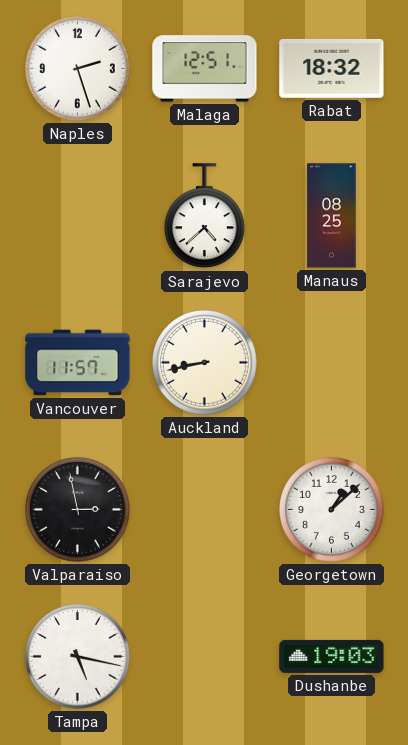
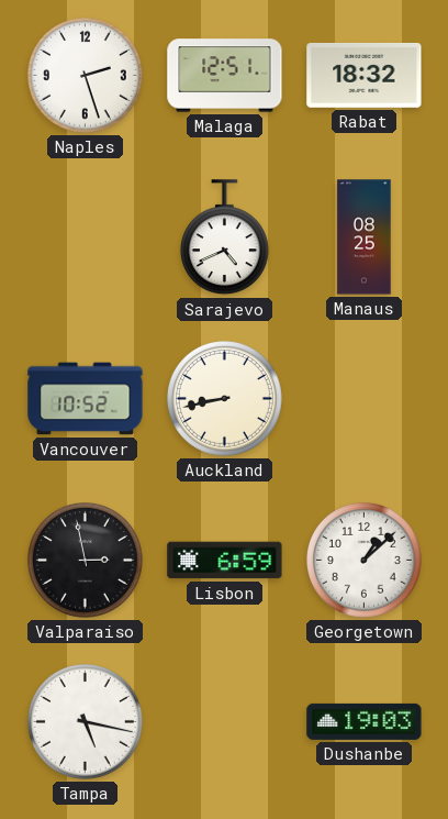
Sarajevo: 4:38 -> 4:41 (224, 237)
Vancouver: 11:57 -> 10:52 (86, 399)
Lisbon: none -> 6:59 (225, 561)
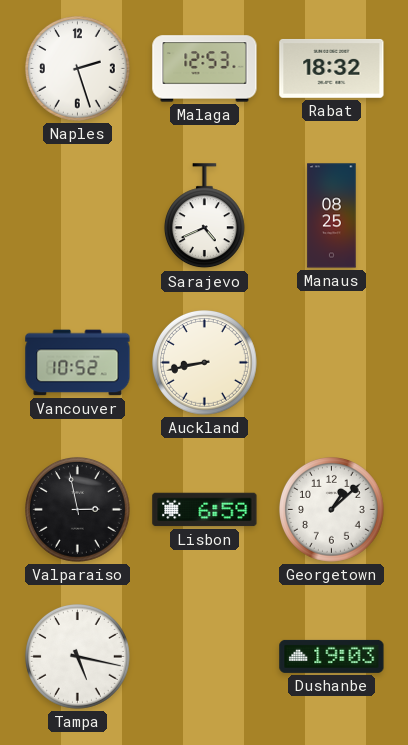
Malaga: 12:51 -> 12:53 (205, 69)
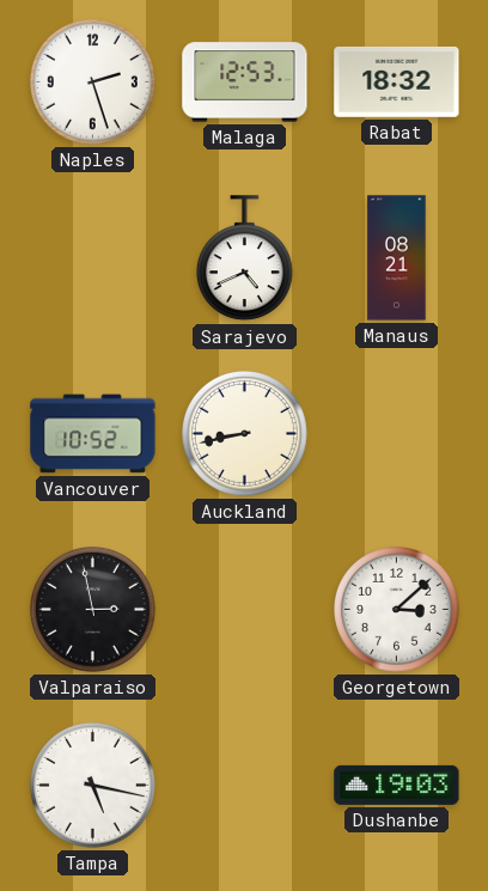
Manaus: 08:25 -> 08:21 (397, 258)
Lisbon: 6:59 -> none (205, 510)
Georgetown: 1:08 -> 3:08 (397, 610)
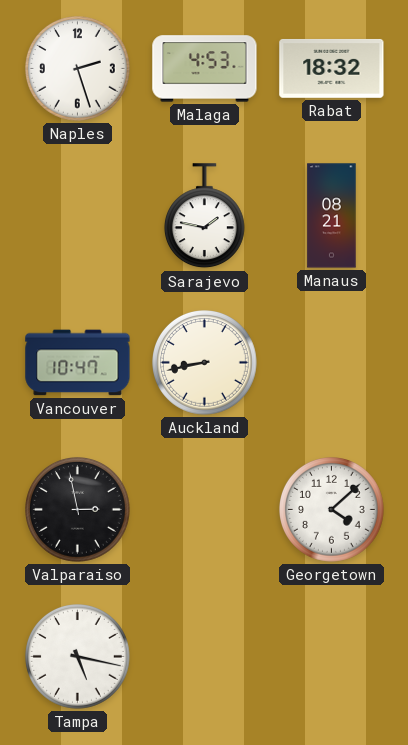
Malaga: 12:53 -> 4:53 (205, 69)
Sarajevo: 4:41 -> 1:47 (204, 216)
Vancouver: 10:52 -> 10:47 (78, 363)
Georgetown: 3:08 -> 4:08 (332, 510)
Dushanbe: 19:03 -> none (397, 785)
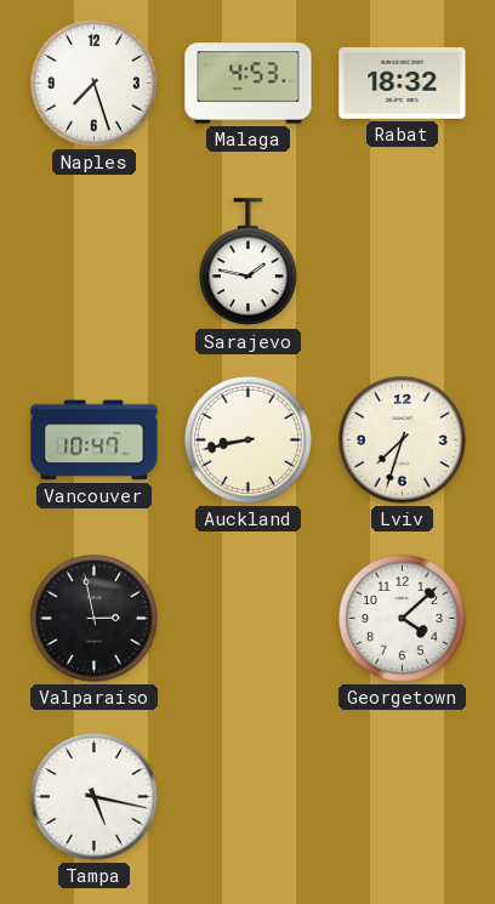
Naples: 2:27 -> 7:27 (95, 84)
Manaus: 08:21 -> none (332, 216)
Lviv: none -> 7:33 (403, 440)
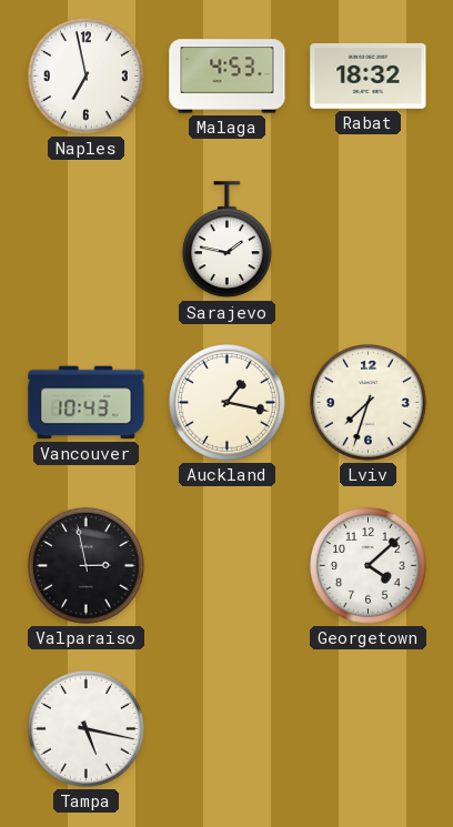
Naples: 7:27 -> 6:58 (87, 77)
Vancouver: 10:47 -> 10:43 (87, 403)
Auckland: 8:43 -> 1:17 (228, 403)
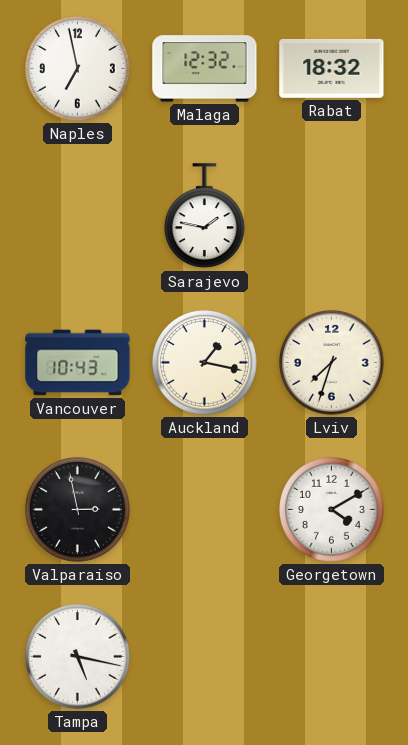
Malaga: 4:53 -> 12:32 (205, 69)
Georgetown: 4:08 -> 4:10 (332, 510)
